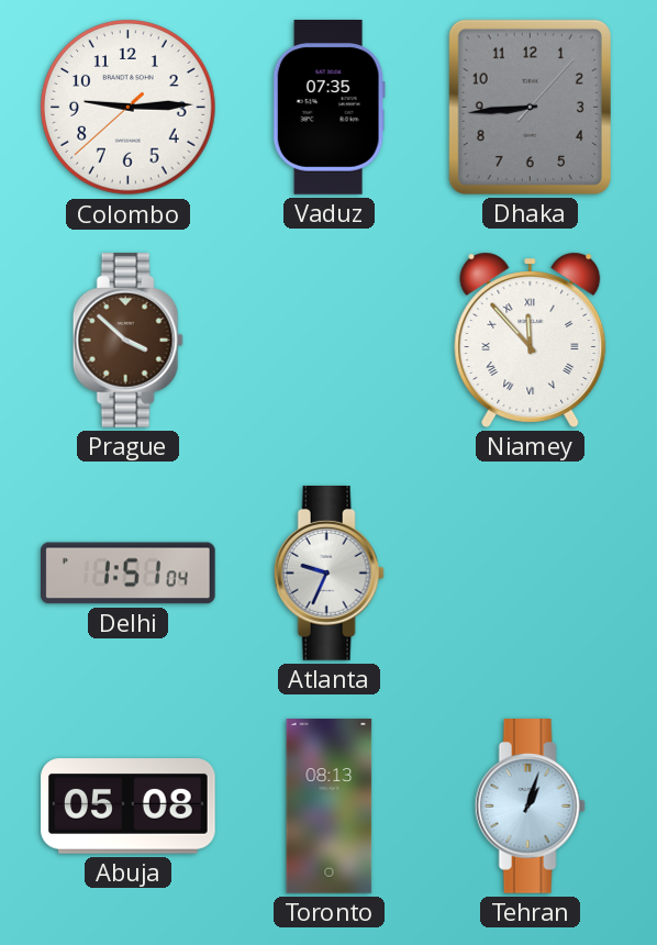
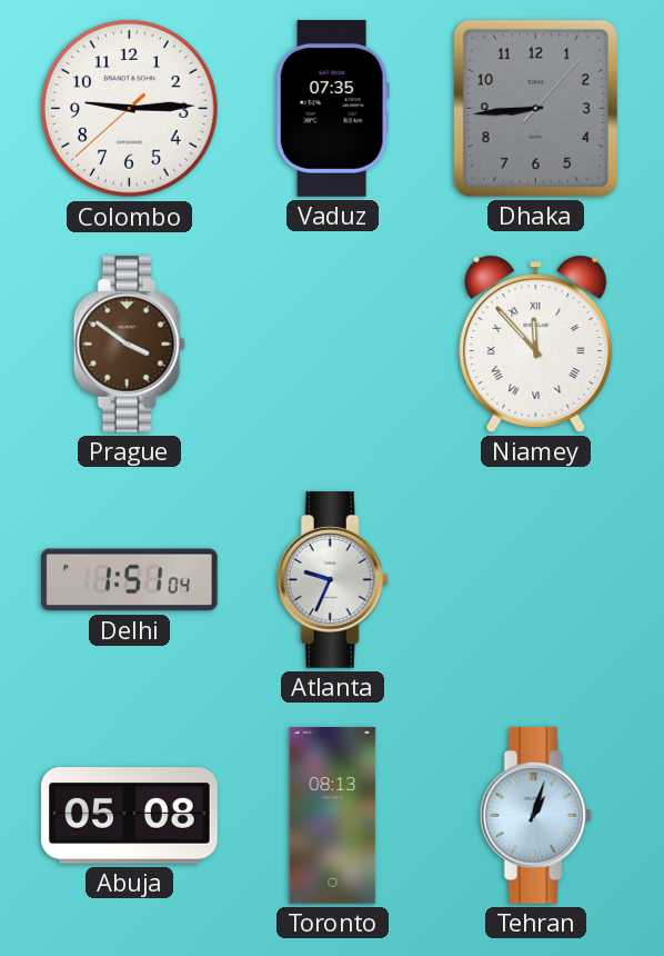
Prague: 3:52 -> 3:51 (129, 345)
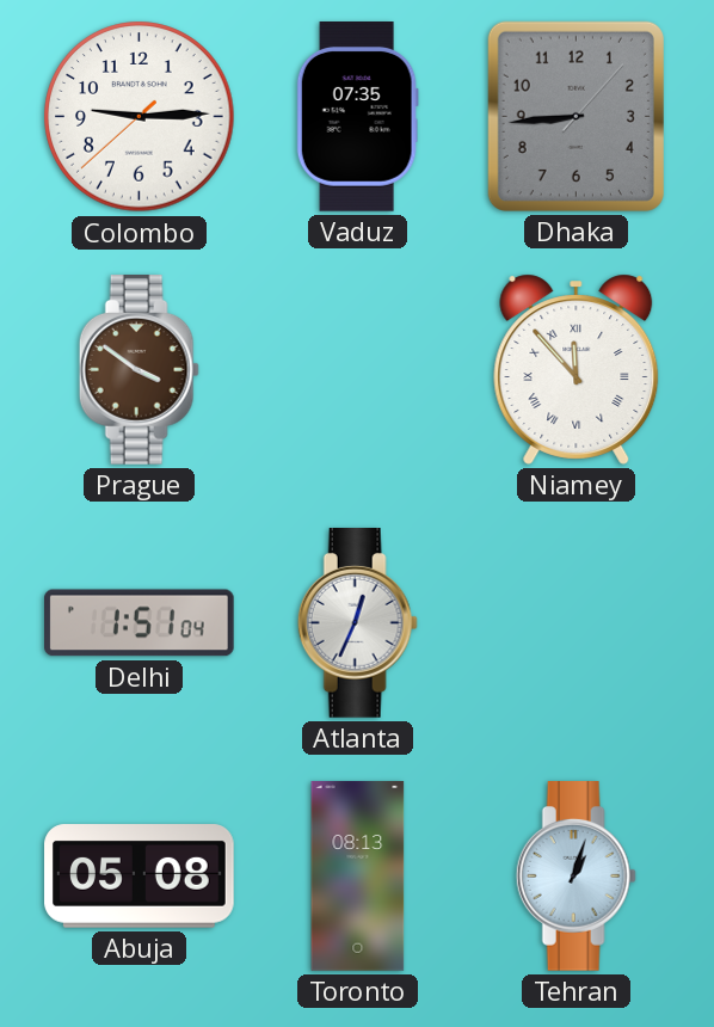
Atlanta: 9:34 -> 12:34 (357, 623)
